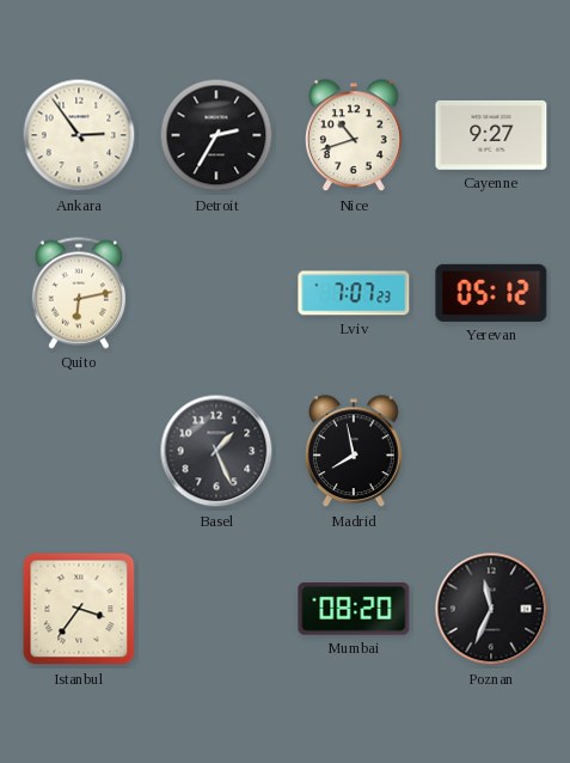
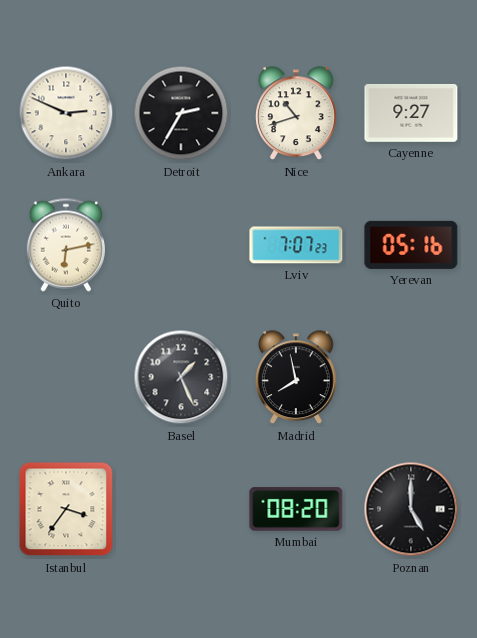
Ankara: 2:54 -> 2:49 (66, 113)
Yerevan: 05:12 -> 05:16 (411, 245)
Poznan: 11:34 -> 5:00 (411, 509)
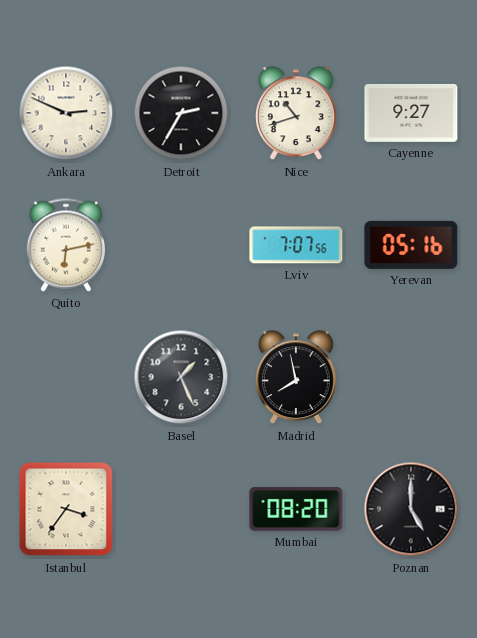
Lviv: 7:07:23 -> 7:07:56 (296, 245)
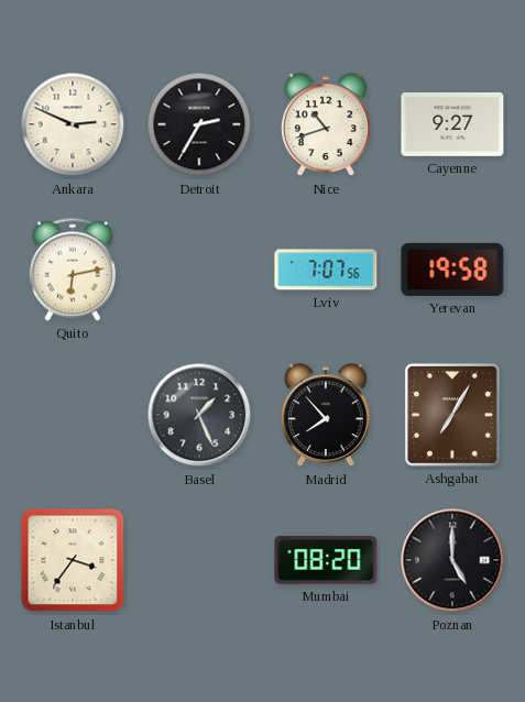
Yerevan: 05:16 -> 19:58 (452, 270)
Madrid: 7:58 -> 7:53 (327, 416)
Ashgabat: none -> 7:05 (452, 415)
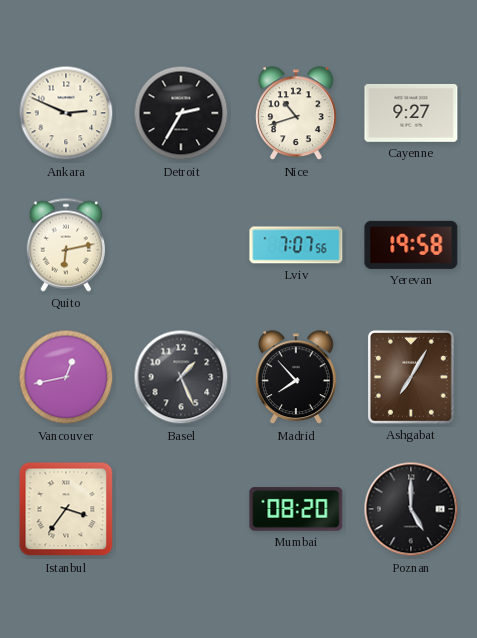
Vancouver: none -> 12:43 (66, 377)
